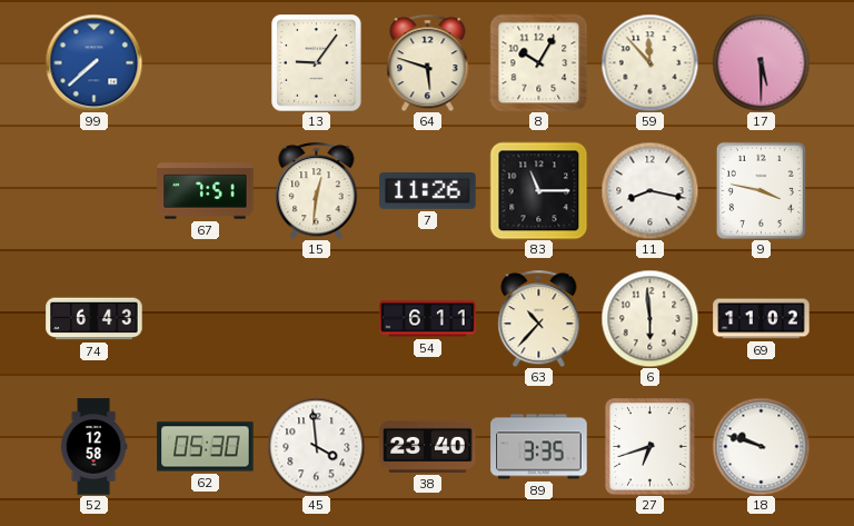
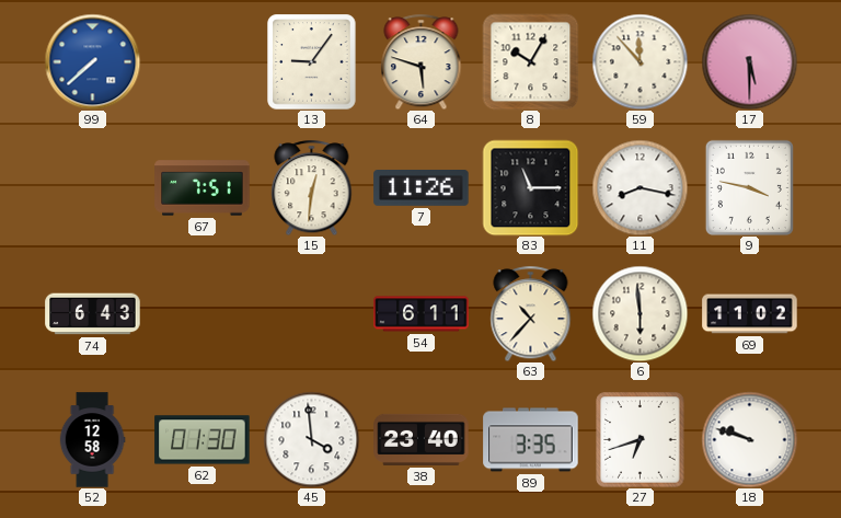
62: 05:30 -> 01:30 (203, 440)
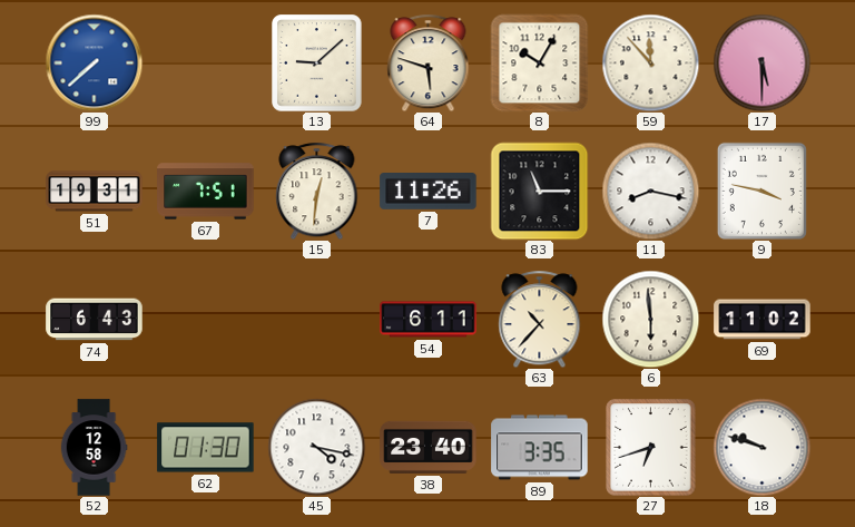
13: 9:06 -> 9:08 (317, 64)
51: none -> 19:31 (95, 192)
45: 3:59 -> 4:17 (316, 447)
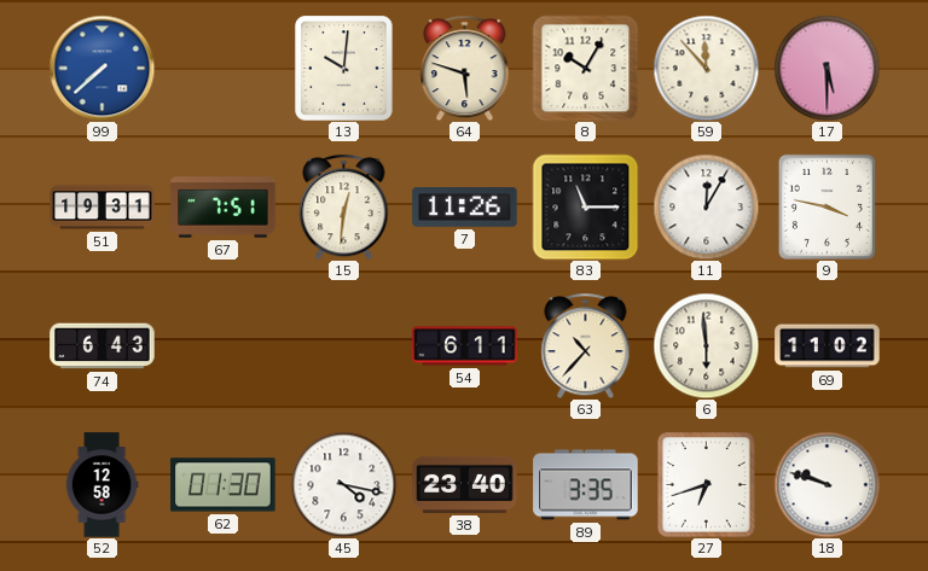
13: 9:08 -> 10:01 (344, 69)
11: 8:17 -> 12:05 (706, 206)
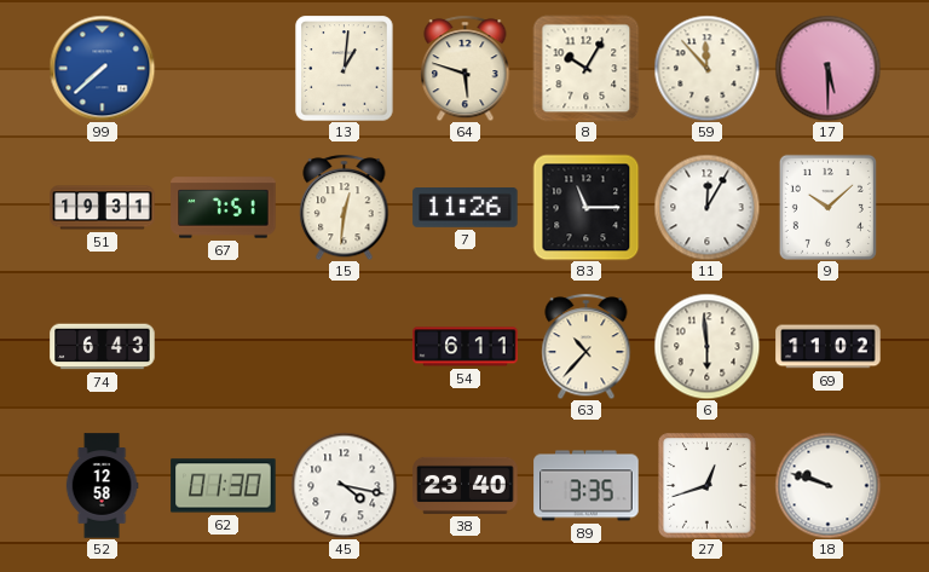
13: 10:01 -> 1:01 (345, 69)
9: 3:47 -> 10:08 (827, 207)
27: 6:42 -> 12:42 (708, 486)
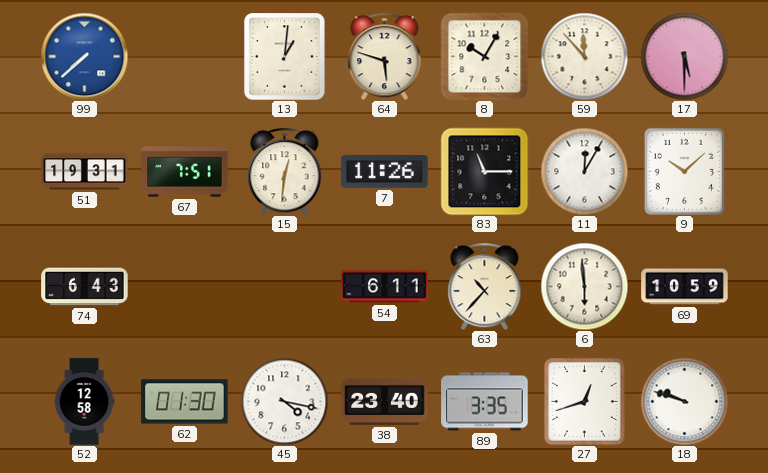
69: 11:02 -> 10:59 (685, 287)
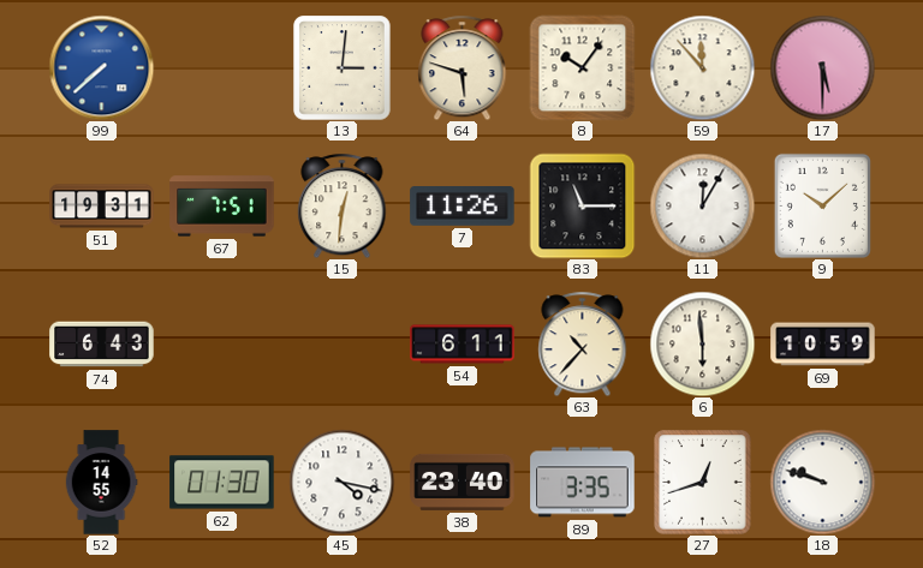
13: 1:01 -> 3:01 (343, 68)
8: 10:05 -> 10:06 (582, 67)
52: 12:58 -> 14:55 (101, 483)
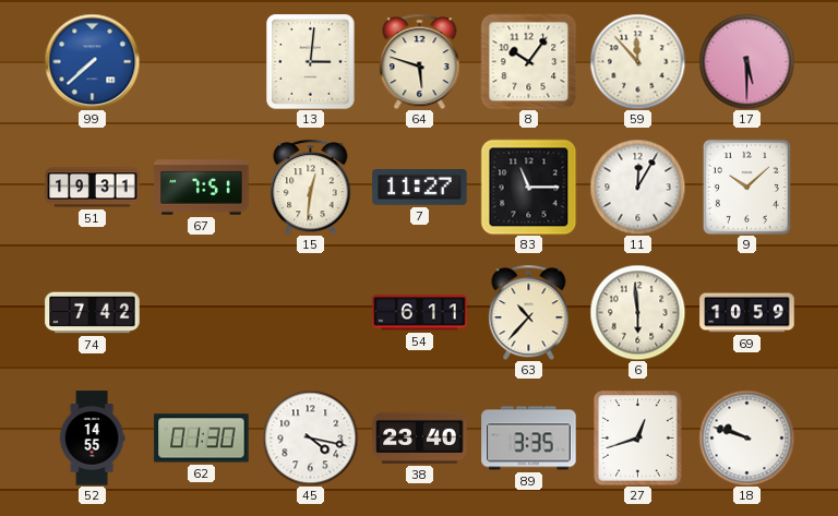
7: 11:26 -> 11:27 (420, 188)
74: 6:43 -> 7:42 (93, 313)
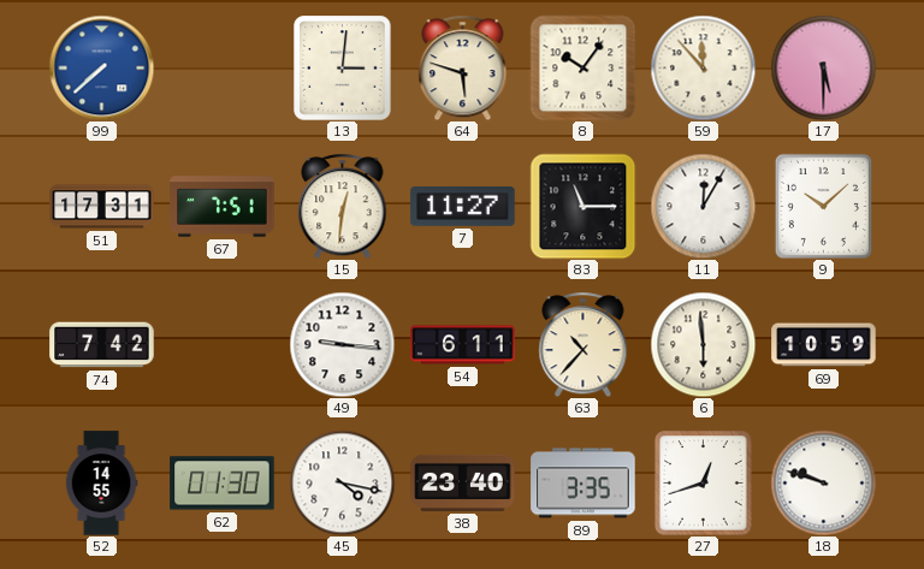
51: 19:31 -> 17:31 (102, 207)
49: none -> 9:16 (342, 344)
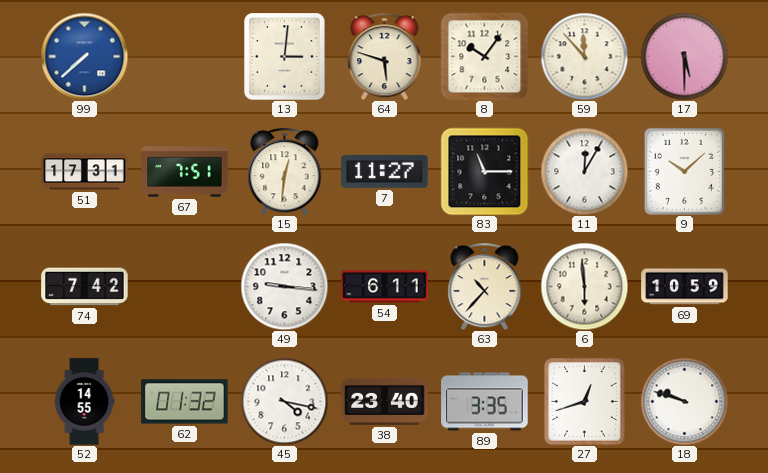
62: 01:30 -> 01:32 (185, 402)
